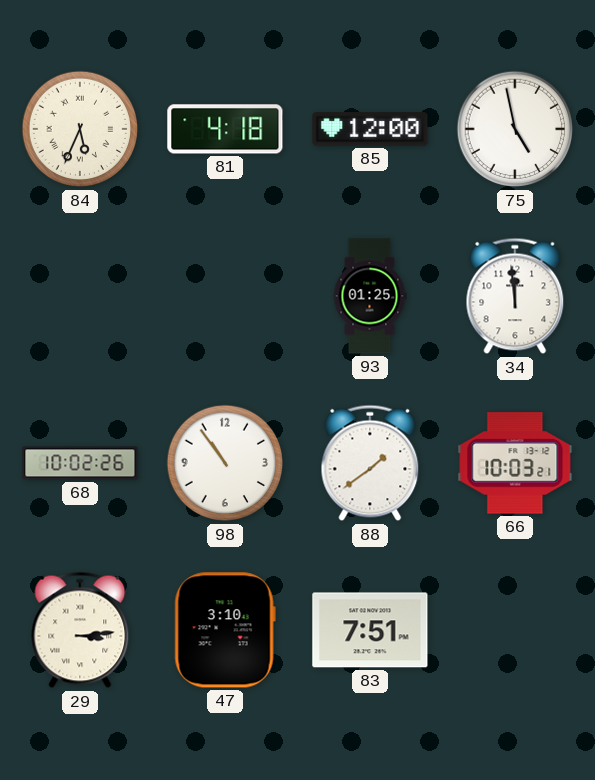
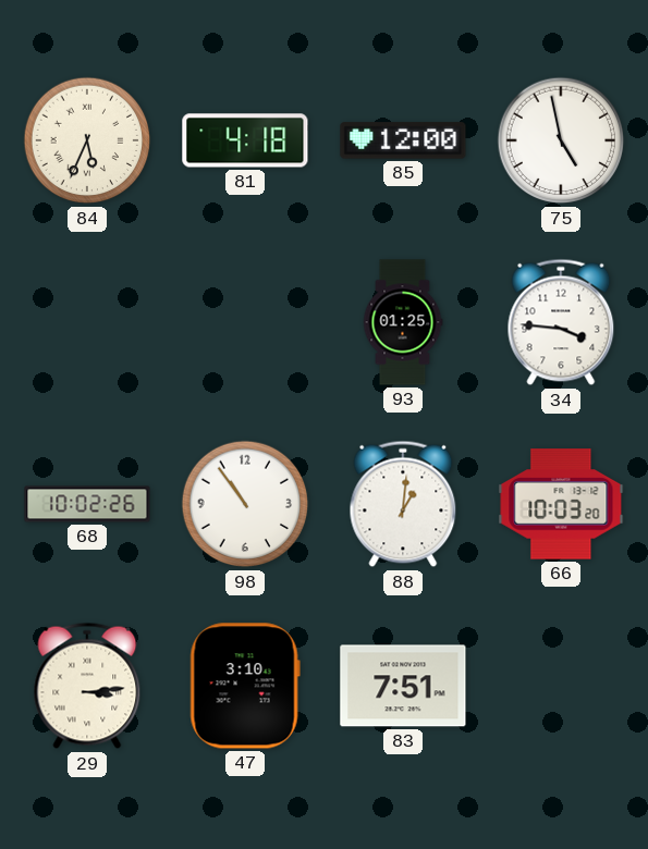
34: 11:59 -> 3:46 (561, 322)
88: 1:39 -> 1:01 (403, 504)
66: 10:03:21 -> 10:03:20 (561, 504)
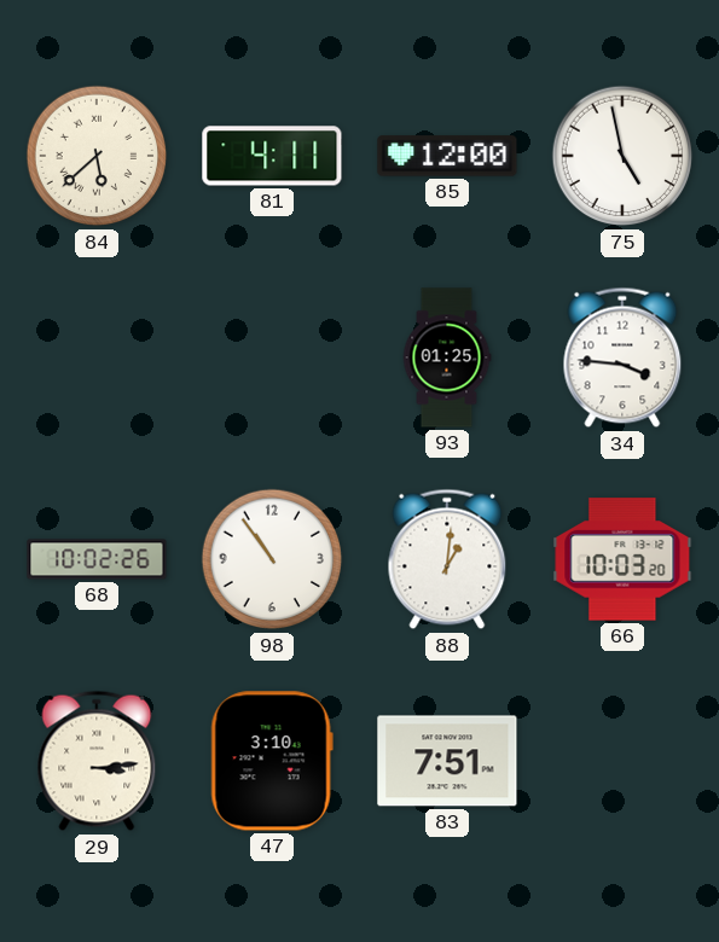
84: 5:34 -> 5:38 (97, 156)
81: 4:18 -> 4:11 (272, 156)
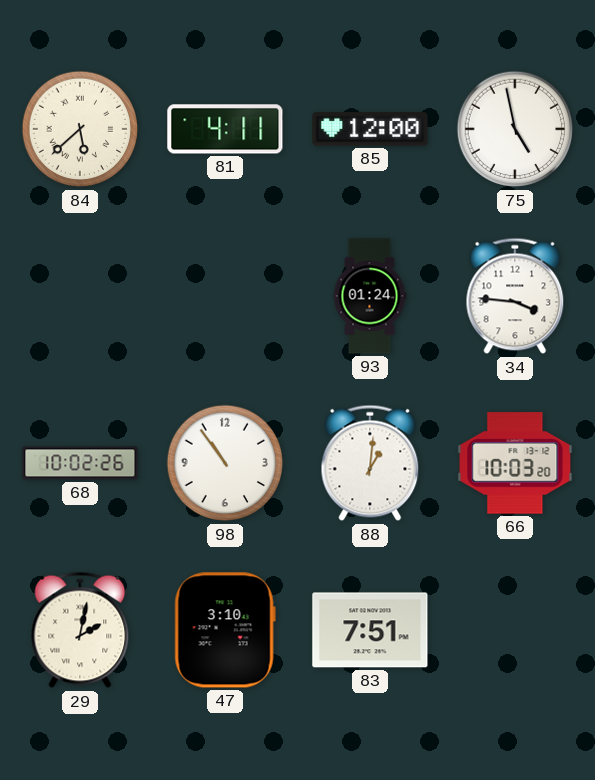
93: 01:25 -> 01:24 (370, 296)
29: 3:14 -> 2:02 (80, 630)
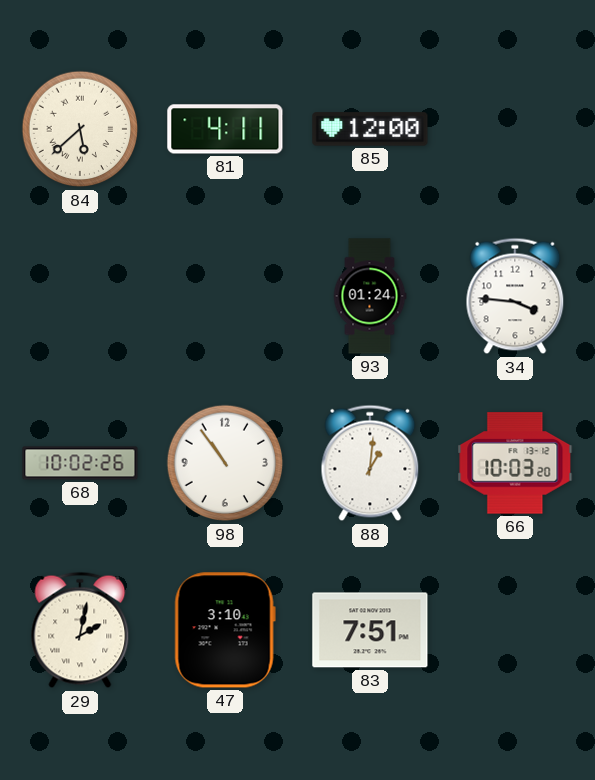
75: 4:58 -> none (515, 129)
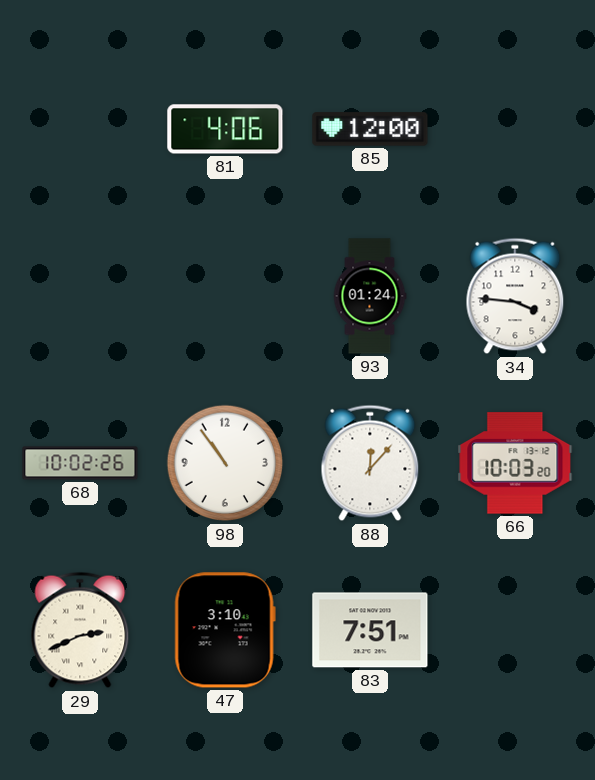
84: 5:38 -> none (80, 129)
81: 4:11 -> 4:06 (225, 129)
88: 1:01 -> 12:07 (370, 463)
29: 2:02 -> 2:41 (80, 630)
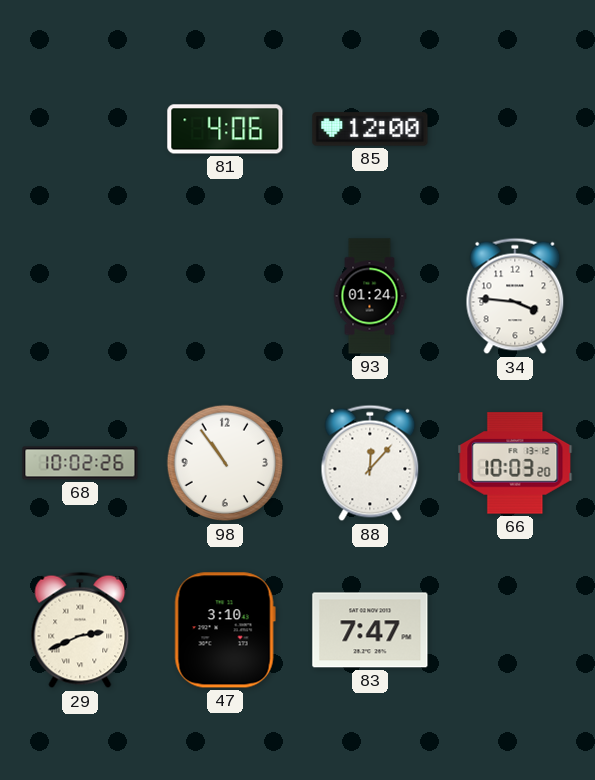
83: 7:51 -> 7:47 (370, 630)
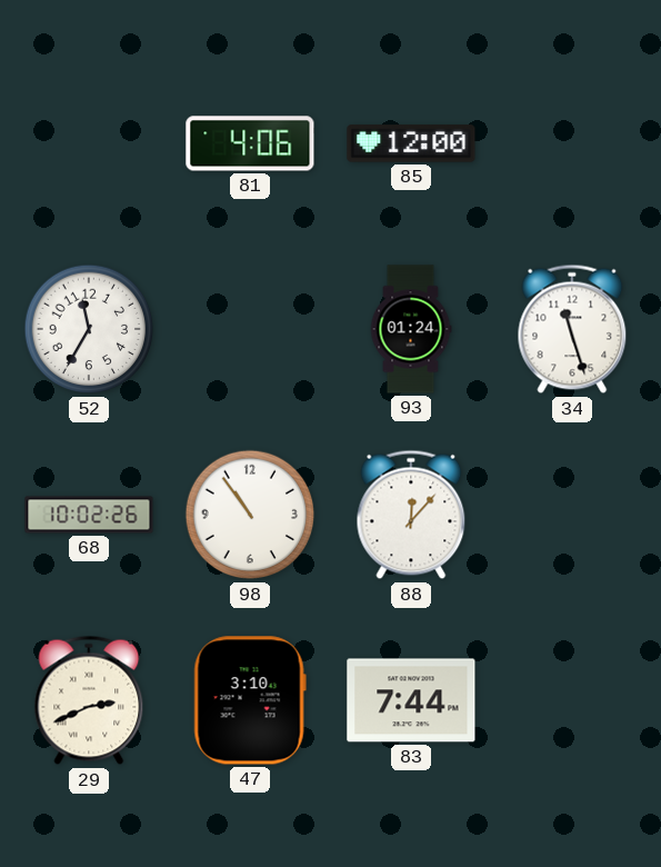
52: none -> 11:35 (89, 329)
34: 3:46 -> 11:27 (572, 329)
66: 10:03 -> none (515, 463)
83: 7:47 -> 7:44 (411, 700)
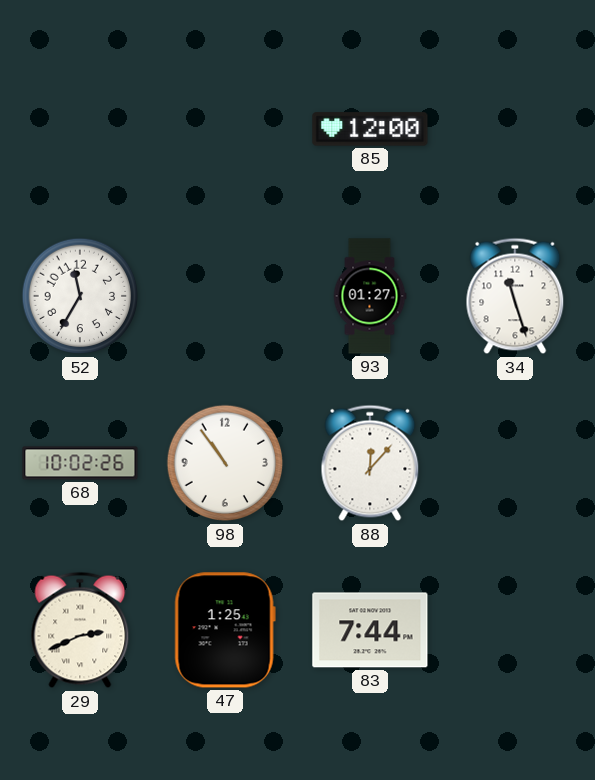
81: 4:06 -> none (250, 143)
93: 01:24 -> 01:27 (370, 296)
47: 3:10 -> 1:25 (225, 630)
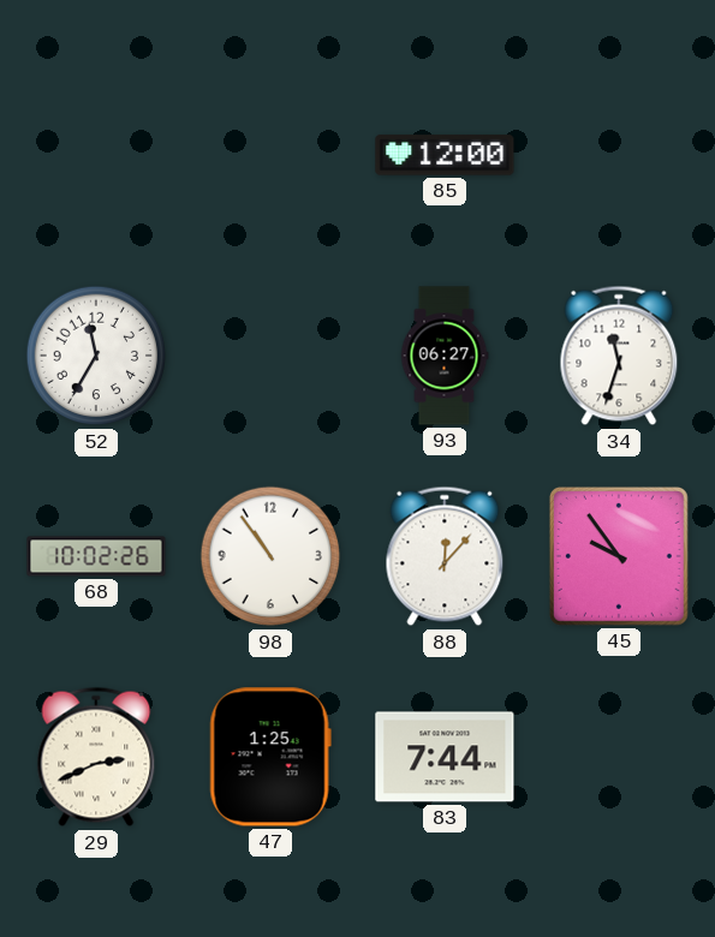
93: 01:27 -> 06:27 (445, 356)
34: 11:27 -> 11:33 (619, 356)
45: none -> 9:54 (619, 556)
